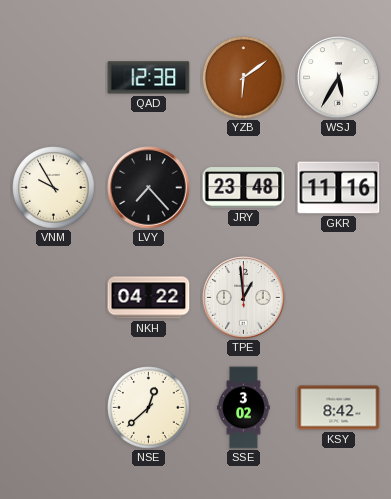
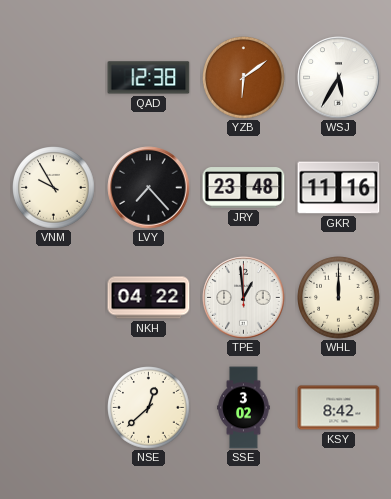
WHL: none -> 12:00 (339, 298)
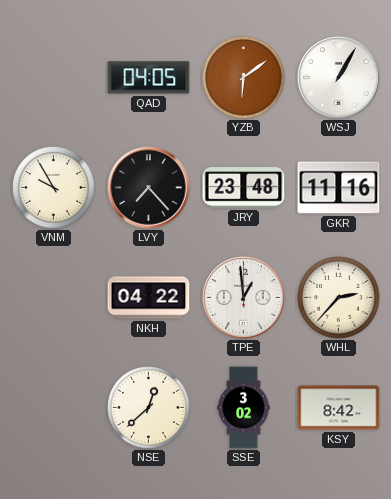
QAD: 12:38 -> 04:05 (149, 78)
WSJ: 5:35 -> 1:05 (339, 78)
WHL: 12:00 -> 2:37 (339, 298)
